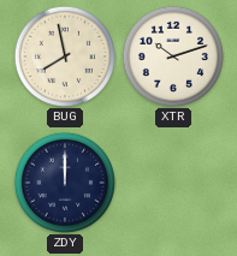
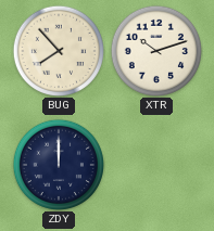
BUG: 7:58 -> 7:53 (58, 50)
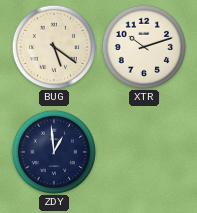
BUG: 7:53 -> 5:21 (53, 46)
ZDY: 12:00 -> 12:59 (53, 151)
